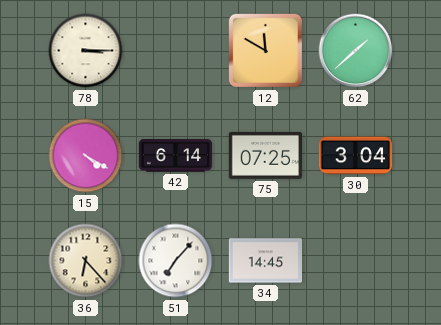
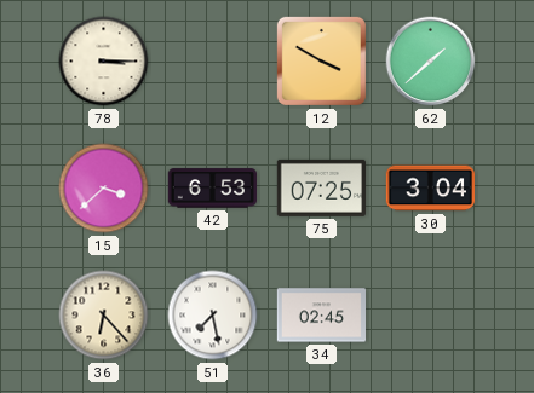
12: 11:50 -> 3:50 (321, 60)
15: 4:20 -> 3:38 (104, 189)
42: 6:14 -> 6:53 (212, 189)
51: 7:07 -> 7:28 (213, 316)
34: 14:45 -> 02:45 (321, 316)
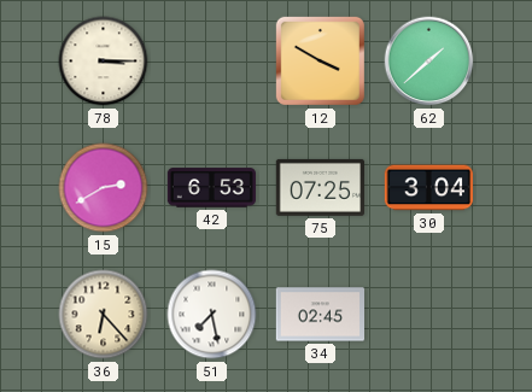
15: 3:38 -> 2:40 (104, 188)
